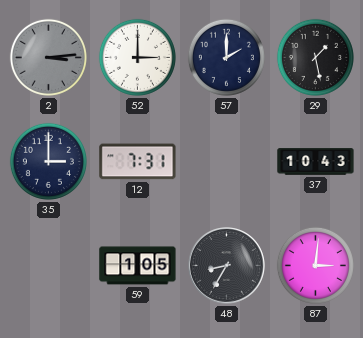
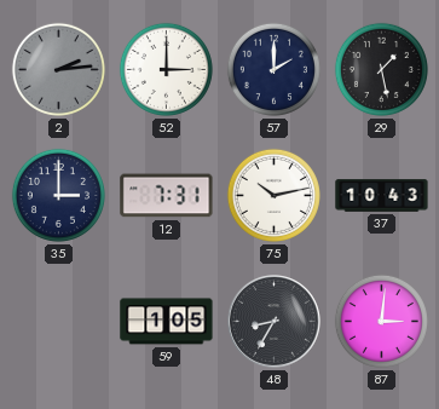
2: 3:14 -> 2:14 (58, 69)
75: none -> 10:13 (273, 195)
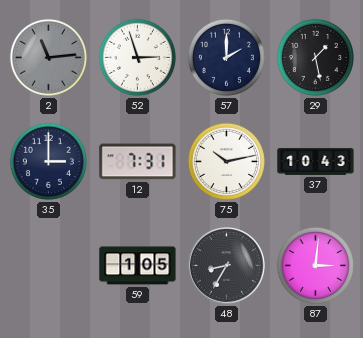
2: 2:14 -> 11:14 (48, 57)
52: 3:00 -> 2:57 (137, 57)
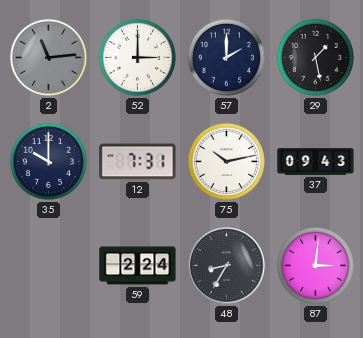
52: 2:57 -> 3:00 (137, 57)
35: 3:00 -> 10:00 (48, 161)
37: 10:43 -> 09:43 (316, 162)
59: 1:05 -> 2:24 (138, 266)
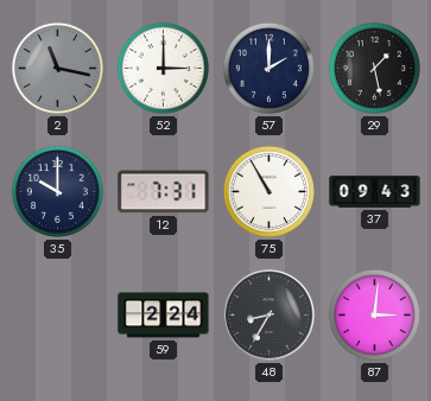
2: 11:14 -> 11:17 (57, 68)
75: 10:13 -> 10:55 (268, 191)
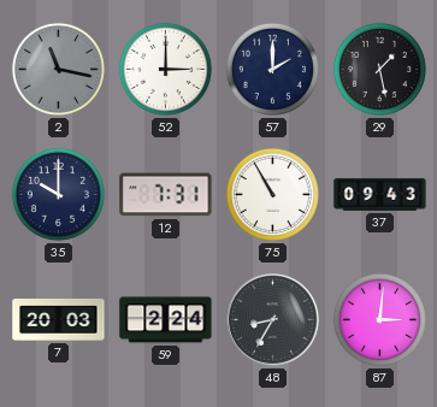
7: none -> 20:03 (59, 320)
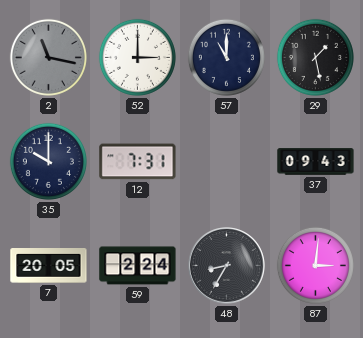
57: 2:00 -> 11:00 (226, 57)
75: 10:55 -> none (272, 194)
7: 20:03 -> 20:05 (49, 266)
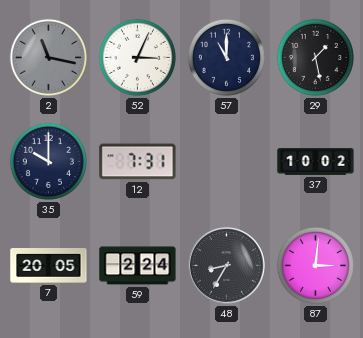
52: 3:00 -> 3:04 (137, 57)
37: 09:43 -> 10:02 (316, 162)
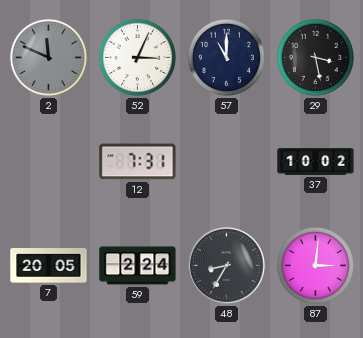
2: 11:17 -> 11:49 (48, 57)
29: 1:28 -> 3:28 (315, 57)
35: 10:00 -> none (48, 161)
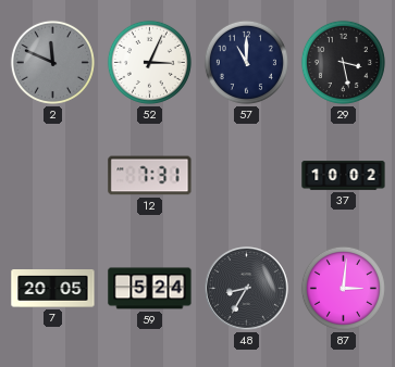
59: 2:24 -> 5:24 (150, 289)
